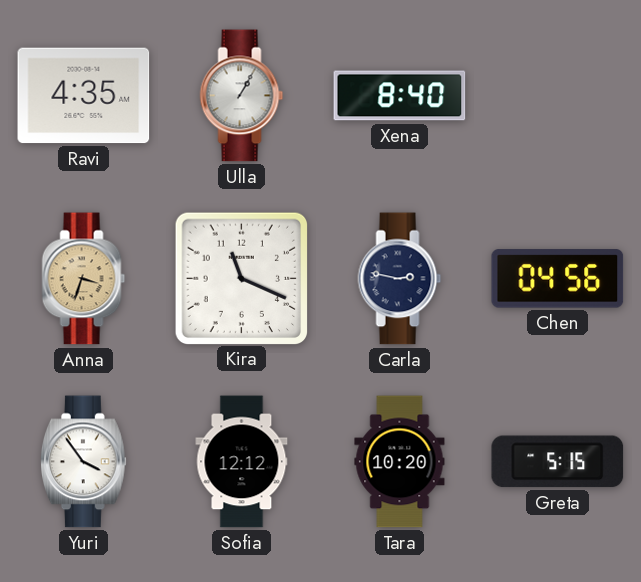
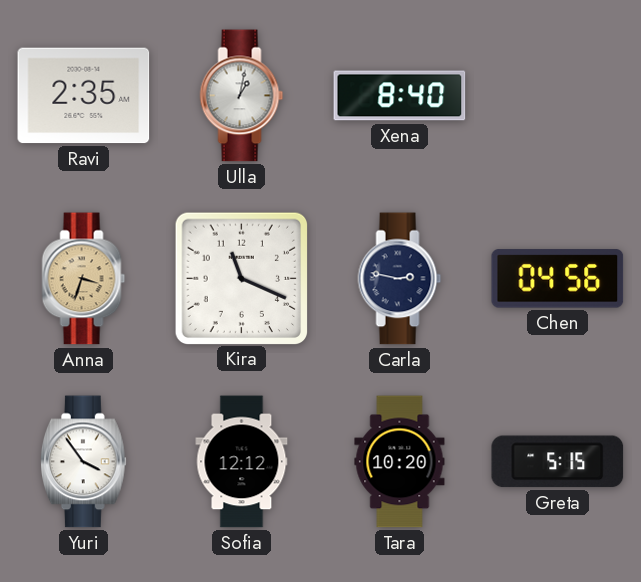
Ravi: 4:35 -> 2:35 (84, 96)
Ulla: 1:05 -> 1:02 (242, 96)
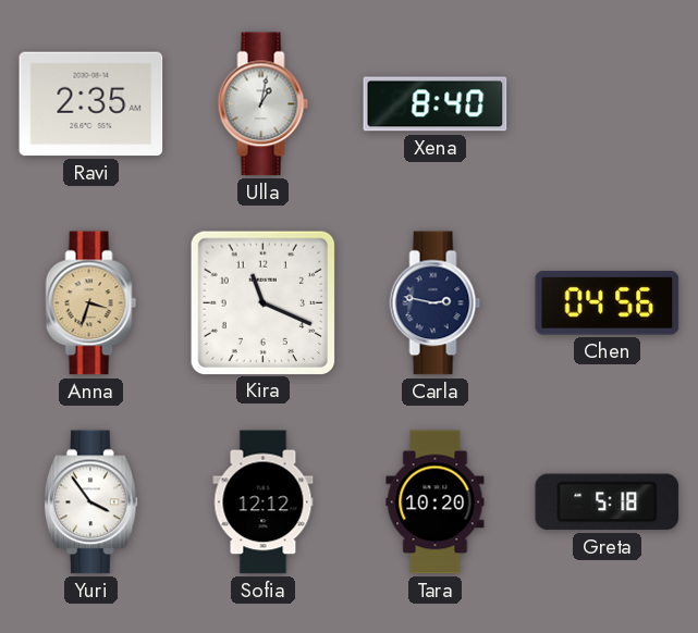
Greta: 5:15 -> 5:18 (608, 502)
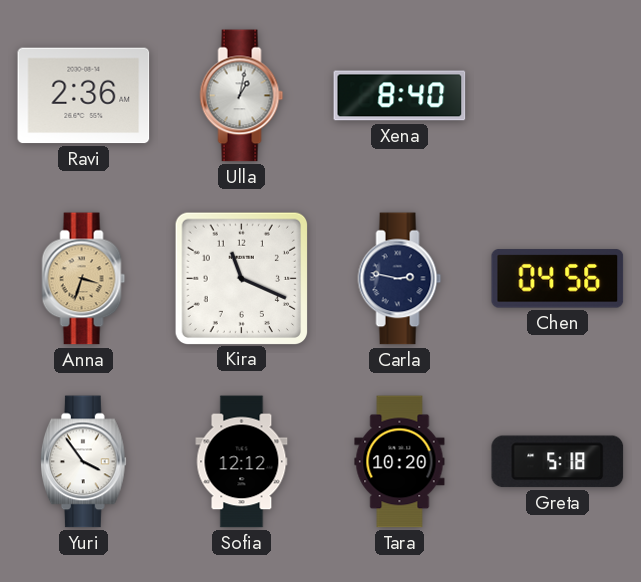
Ravi: 2:35 -> 2:36 (84, 96)
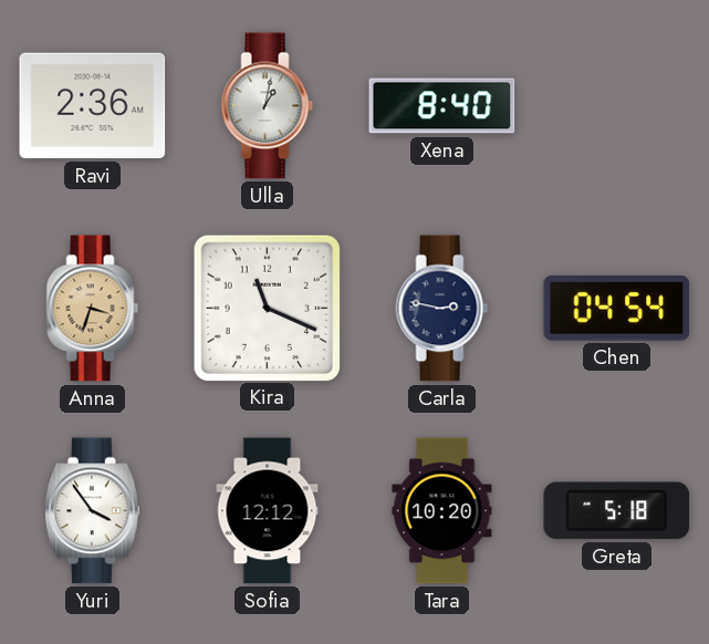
Chen: 04:56 -> 04:54 (617, 309)
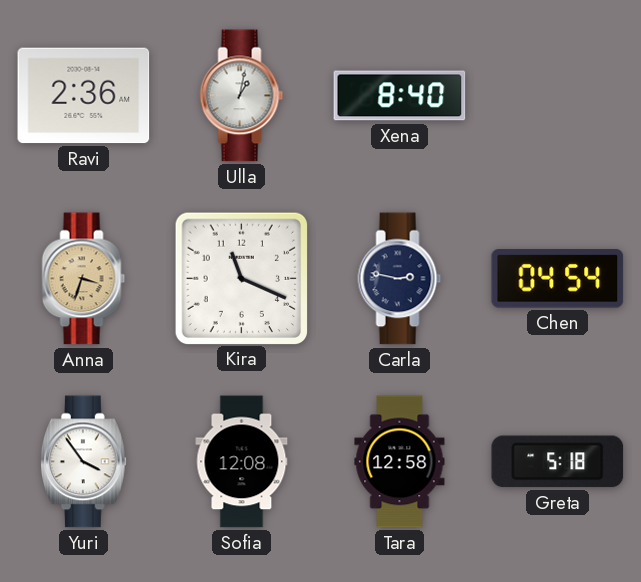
Sofia: 12:12 -> 12:08 (242, 462)
Tara: 10:20 -> 12:58 (400, 462)
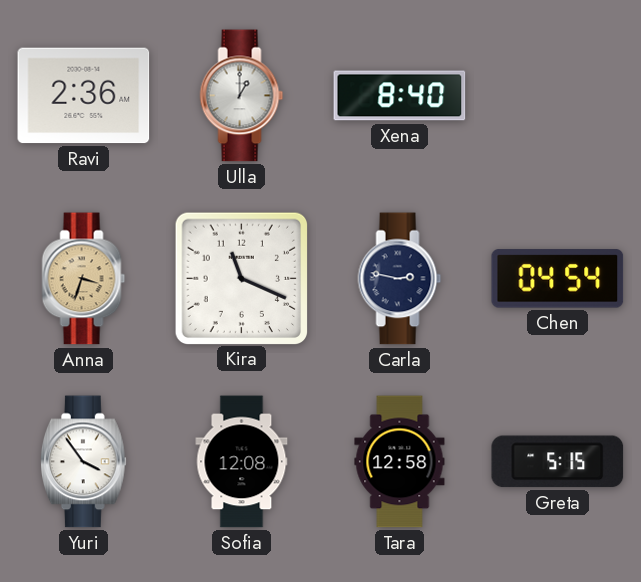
Ulla: 1:02 -> 1:00 (242, 96)
Greta: 5:18 -> 5:15 (558, 462)
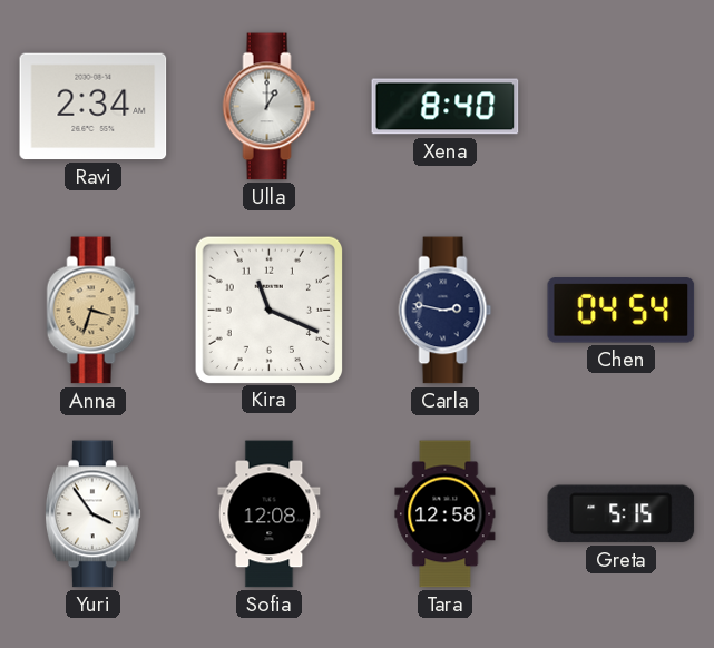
Ravi: 2:36 -> 2:34 (94, 107)
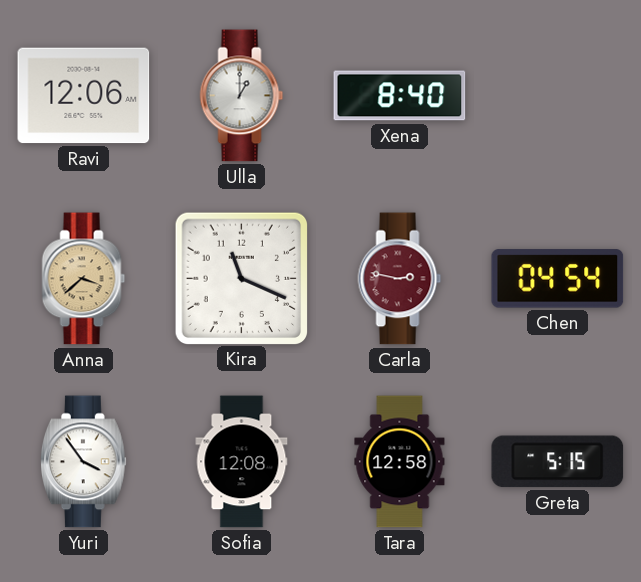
Ravi: 2:34 -> 12:06 (84, 96)
Anna: 3:33 -> 3:38 (84, 279)
Carla dial: navy -> burgundy (400, 279)
